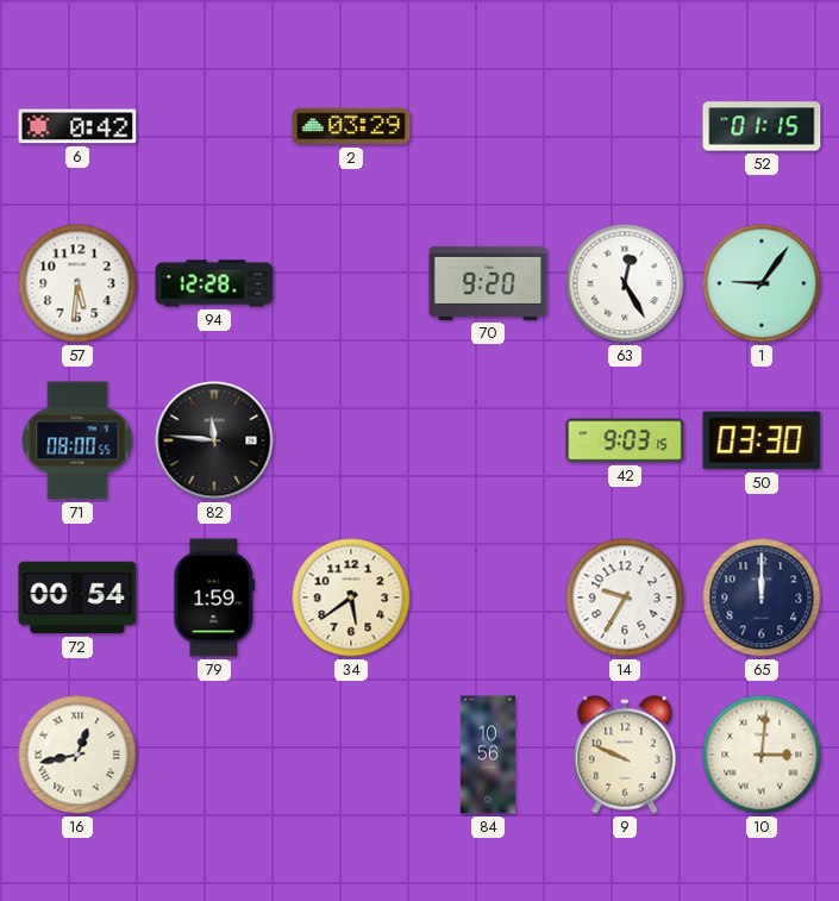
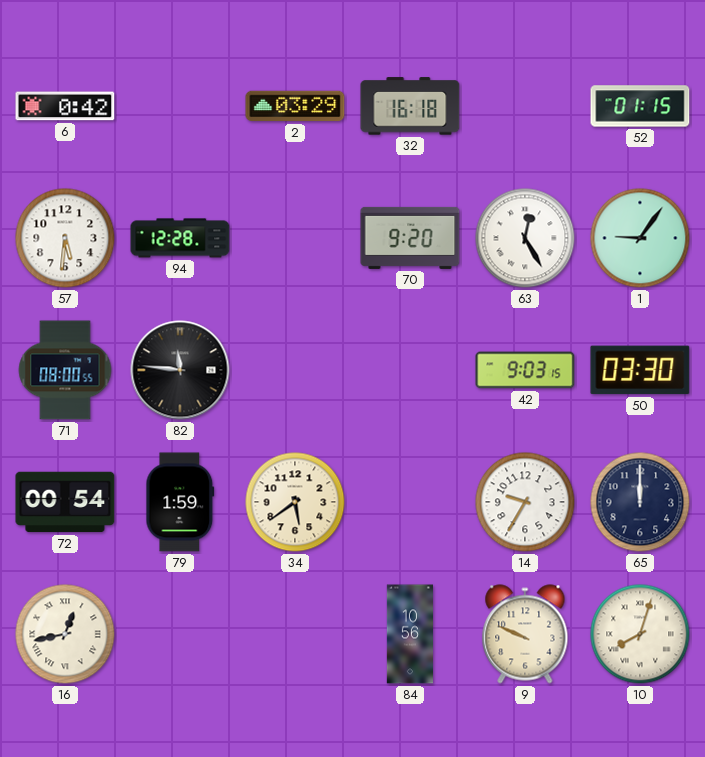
32: none -> 16:18 (410, 106)
10: 3:01 -> 8:03 (640, 634)
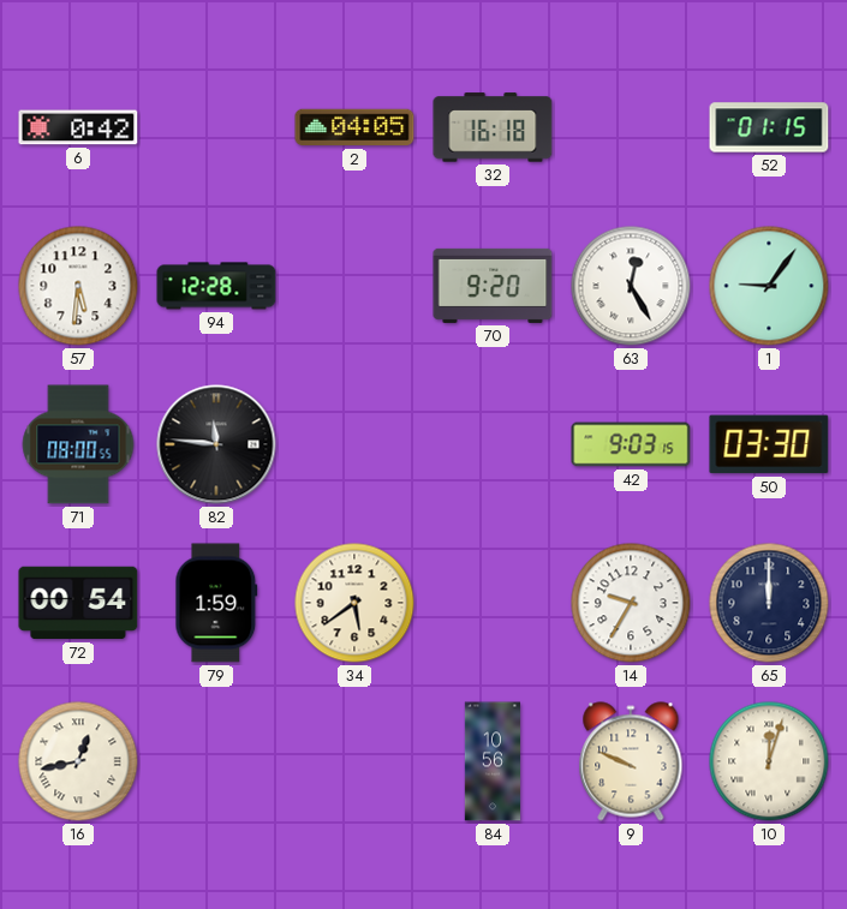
2: 03:29 -> 04:05 (354, 127)
10: 8:03 -> 12:03 (769, 761)
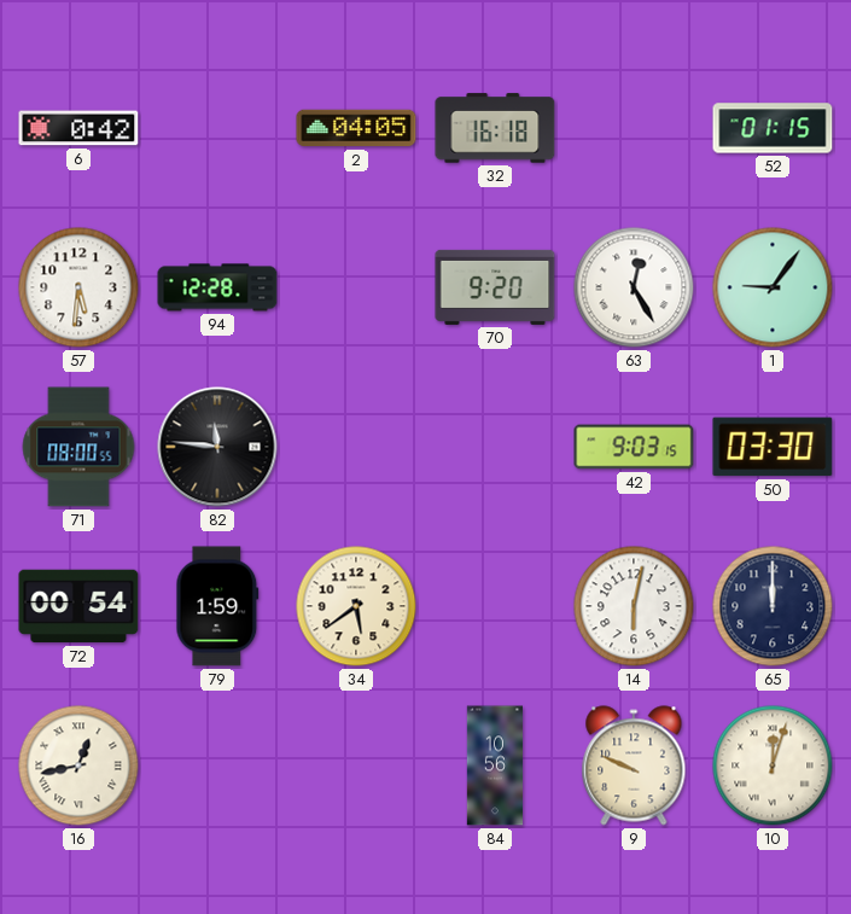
14: 9:35 -> 6:02 (634, 606)
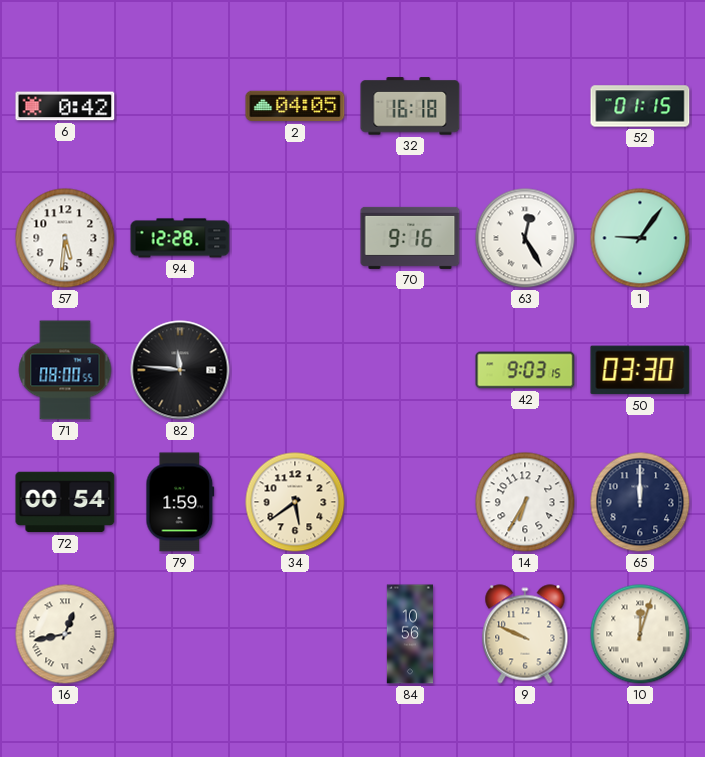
70: 9:20 -> 9:16 (410, 238)
14: 6:02 -> 6:35 (525, 502)
